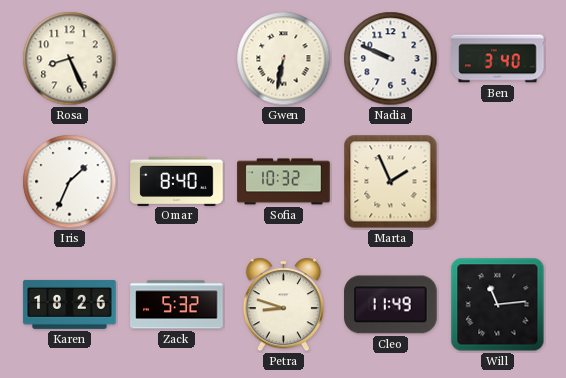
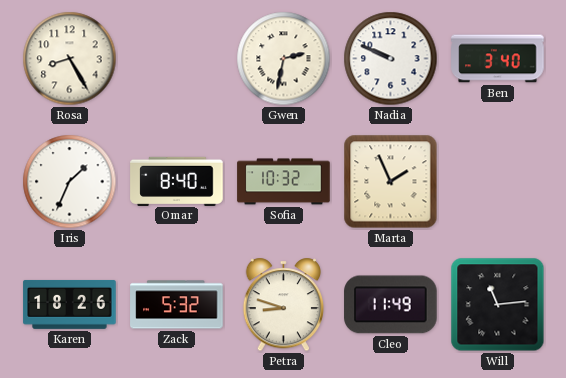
Rosa: 8:26 -> 8:25 (70, 59)
Gwen: 6:32 -> 2:32 (284, 59)
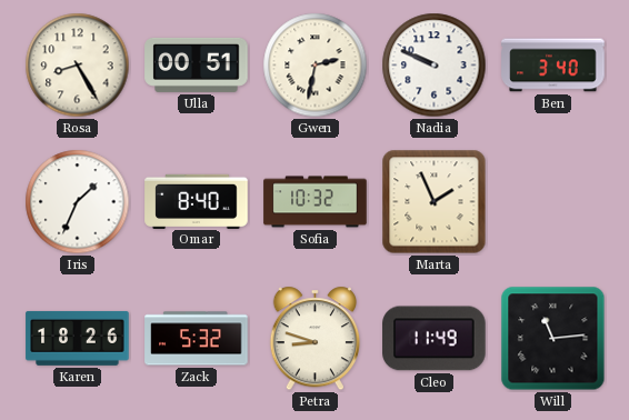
Ulla: none -> 00:51 (197, 64)
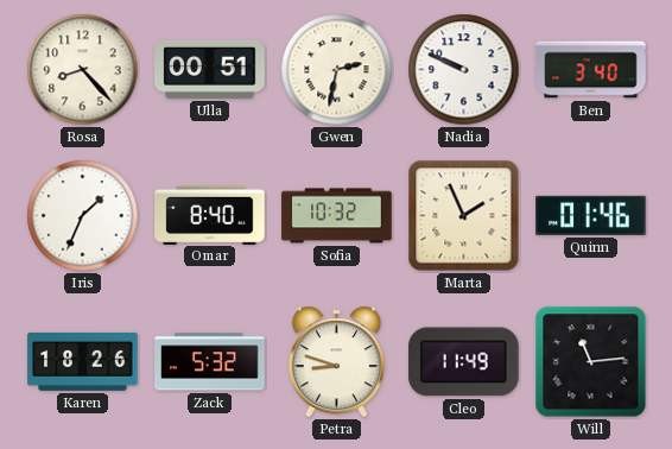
Rosa: 8:25 -> 8:23 (83, 70)
Quinn: none -> 01:46 (591, 215)
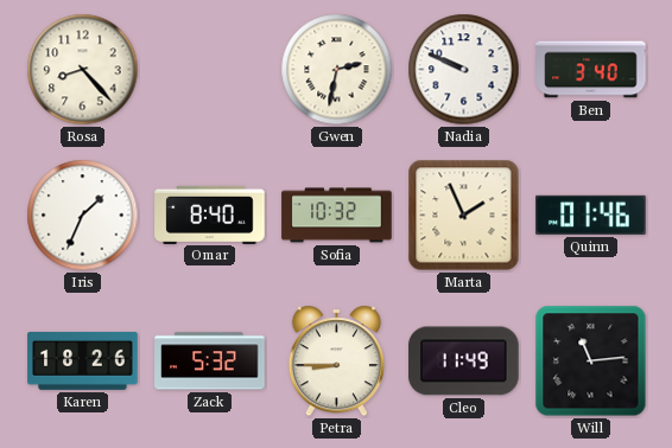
Ulla: 00:51 -> none (210, 69)
Petra: 8:48 -> 8:45 (336, 361)
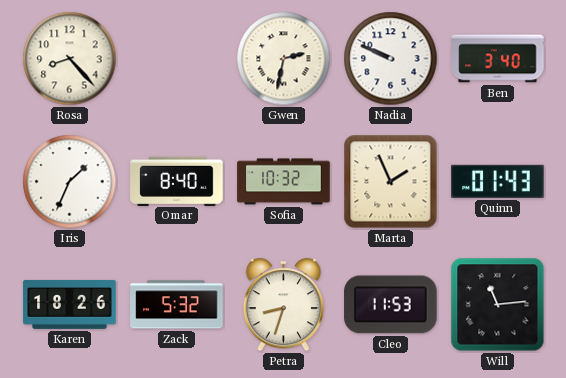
Quinn: 01:46 -> 01:43 (498, 181)
Petra: 8:45 -> 8:33 (283, 305)
Cleo: 11:49 -> 11:53 (391, 305)
